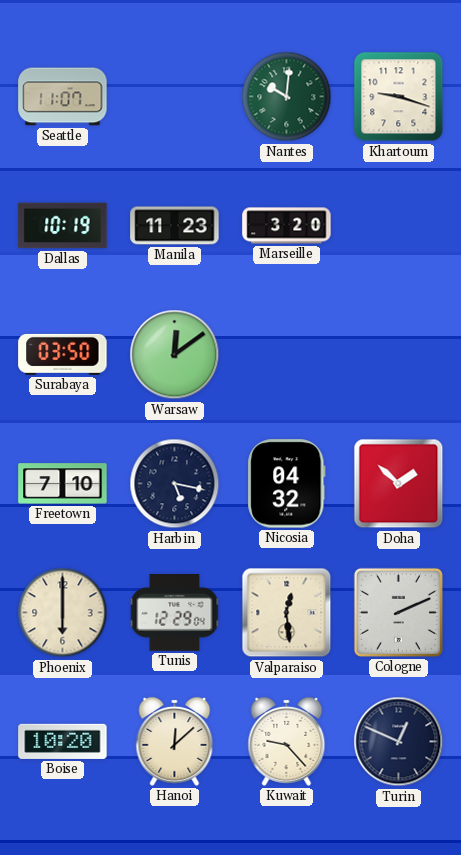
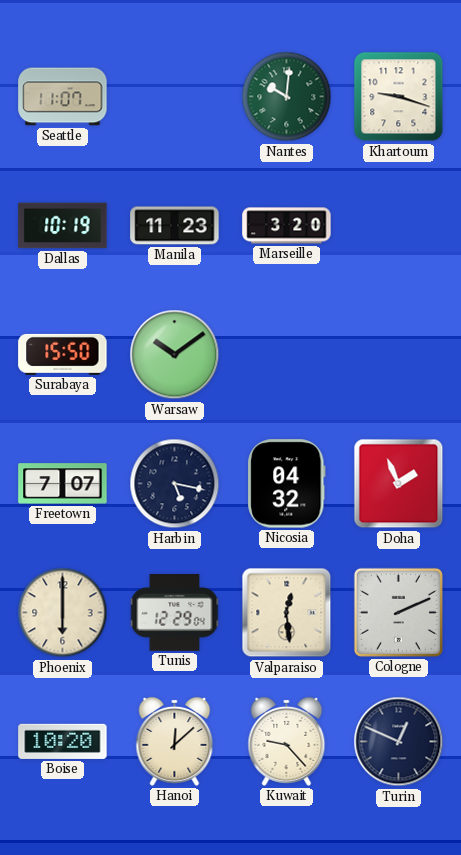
Surabaya: 03:50 -> 15:50 (63, 354)
Warsaw: 12:09 -> 10:09 (175, 355)
Freetown: 7:10 -> 7:07 (63, 484)
Doha: 1:52 -> 1:56 (399, 484)
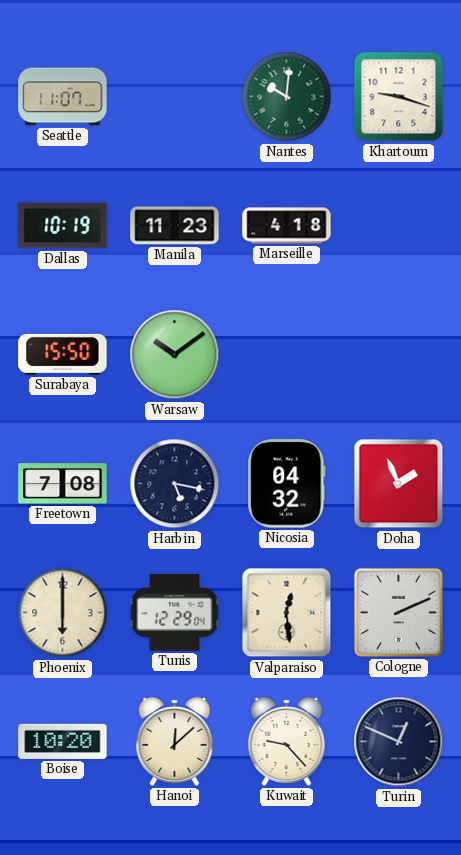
Marseille: 3:20 -> 4:18 (287, 226)
Freetown: 7:07 -> 7:08 (63, 484)
